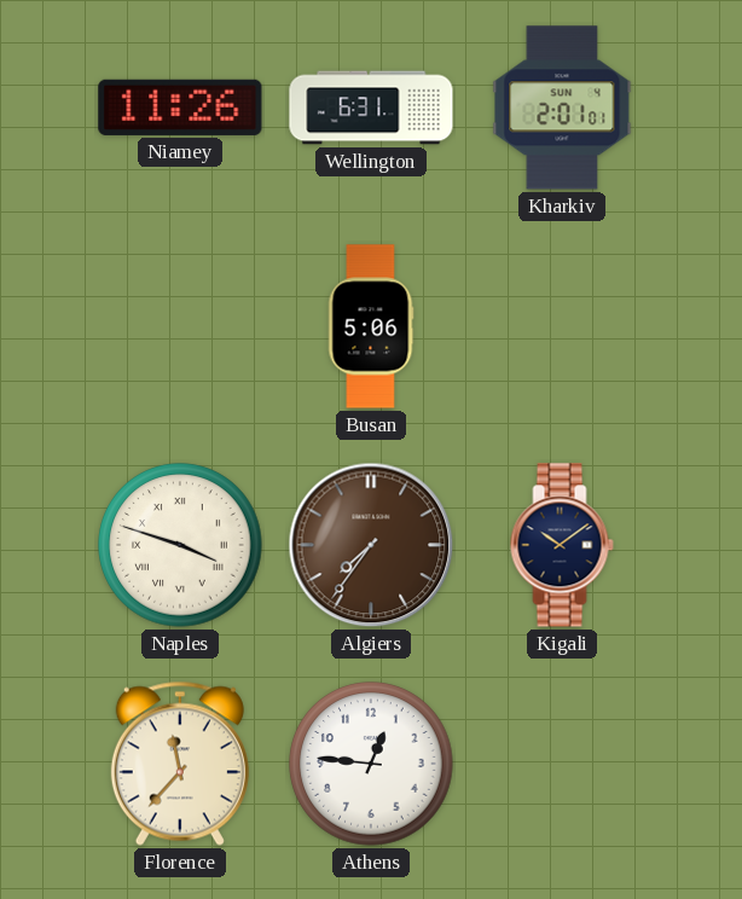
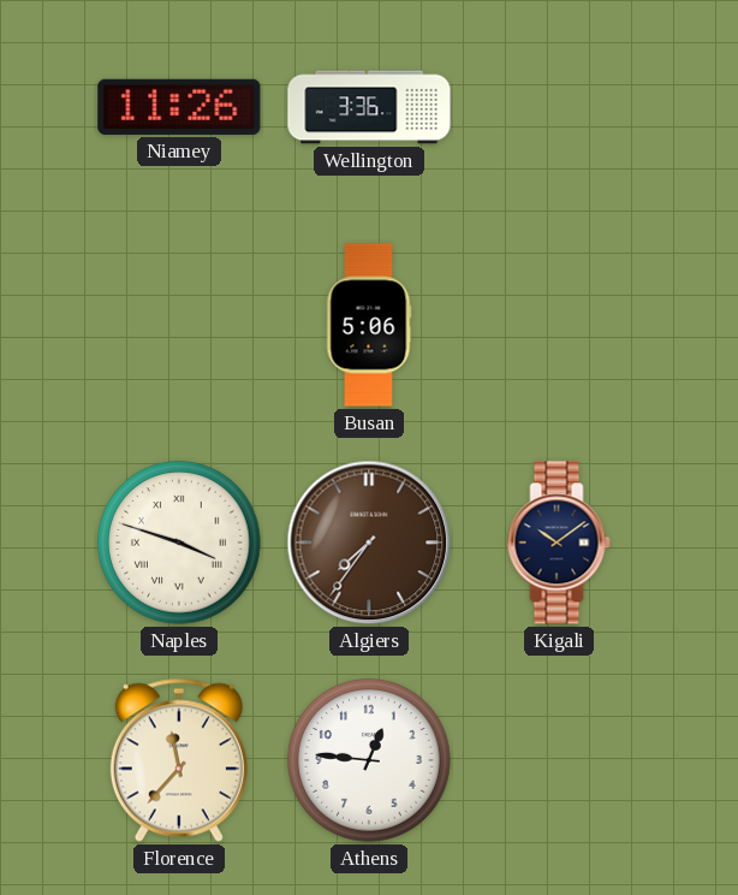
Wellington: 6:31 -> 3:36 (369, 107)
Kharkiv: 2:01 -> none (562, 108)
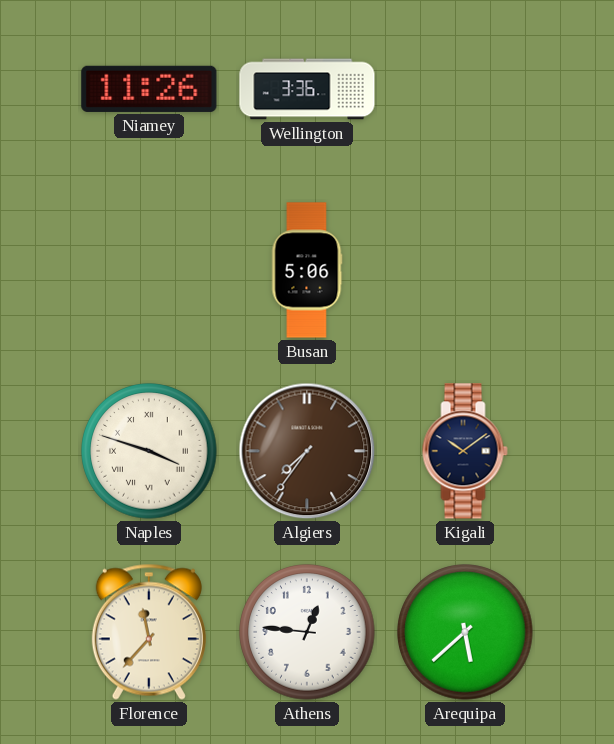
Arequipa: none -> 5:38 (465, 632)
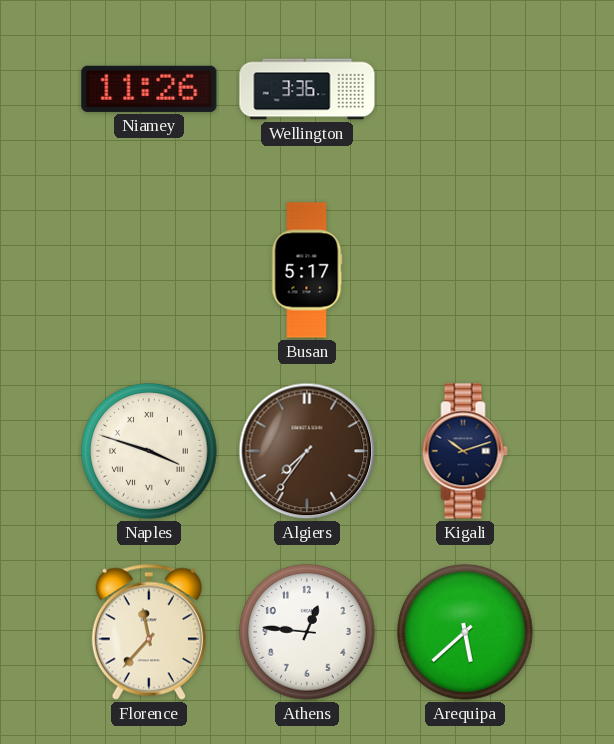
Busan: 5:06 -> 5:17 (307, 270)
Kigali: 10:09 -> 10:12 (465, 451)
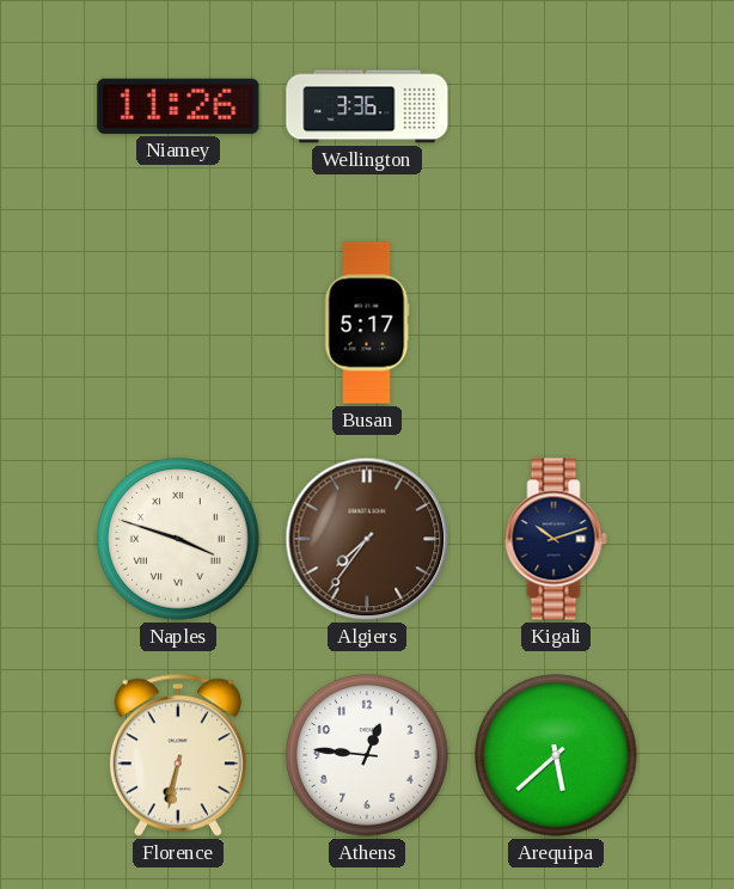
Florence: 11:37 -> 6:32 (178, 755)
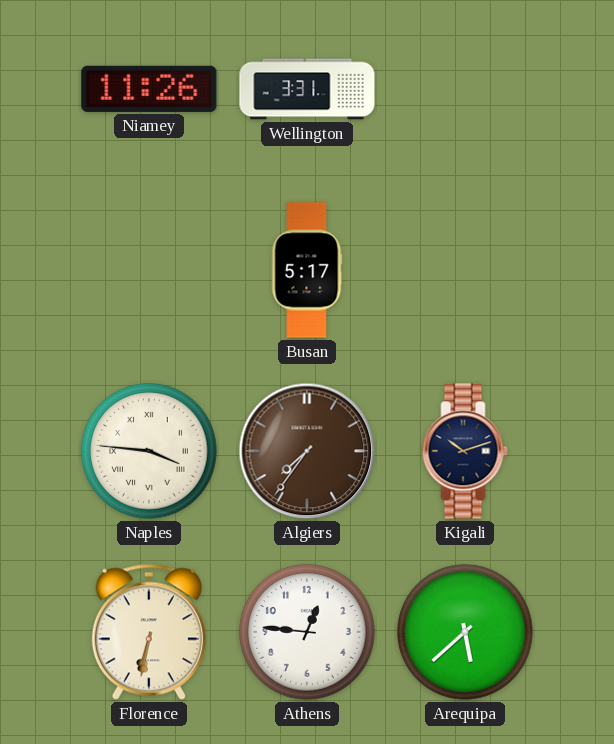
Wellington: 3:36 -> 3:31 (307, 89)
Naples: 3:48 -> 3:46 (149, 451)
